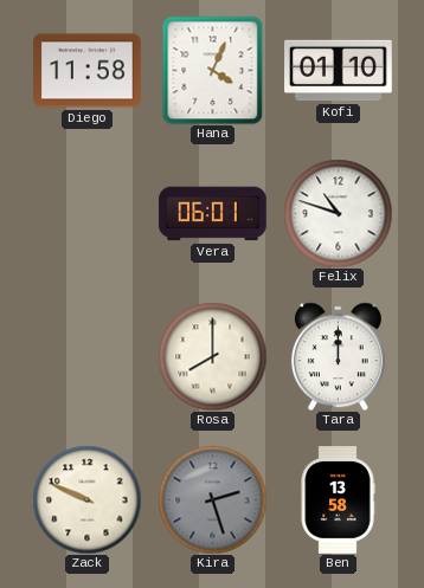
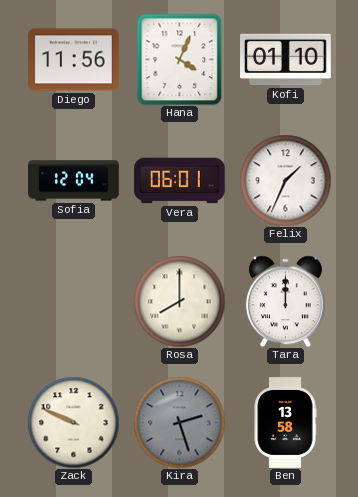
Diego: 11:58 -> 11:56 (74, 60)
Sofia: none -> 12:04 (74, 181)
Felix: 10:48 -> 1:34 (285, 180)
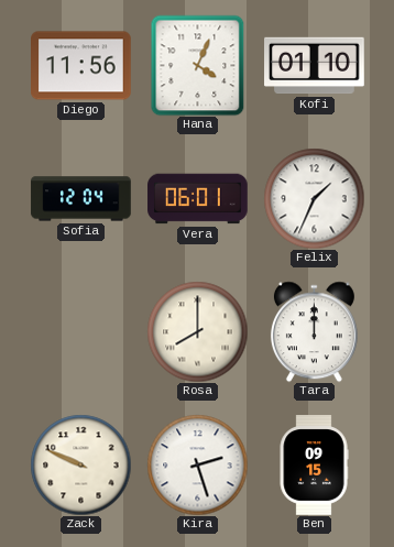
Kira dial: grey -> white (197, 464)
Ben: 13:58 -> 09:15 (314, 466)
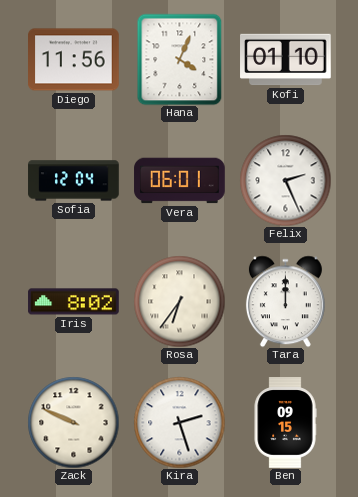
Felix: 1:34 -> 2:26 (285, 180)
Iris: none -> 8:02 (74, 302)
Rosa: 8:00 -> 6:36 (179, 301)
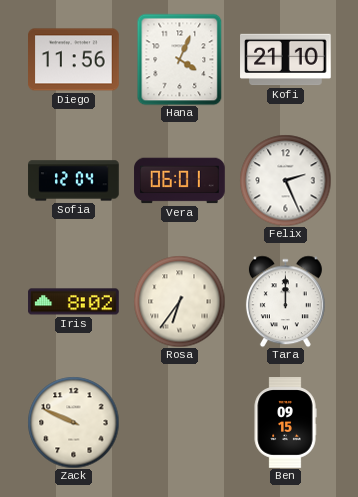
Kofi: 01:10 -> 21:10 (286, 60)
Kira: 2:27 -> none (179, 422)
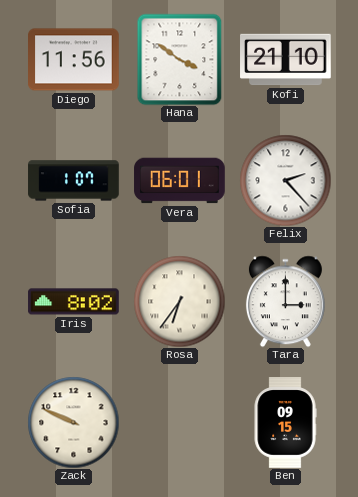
Hana: 4:04 -> 3:51 (180, 59)
Sofia: 12:04 -> 1:07 (74, 181)
Felix: 2:26 -> 2:23 (285, 180)
Tara: 12:00 -> 3:00 (285, 301)
